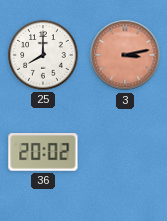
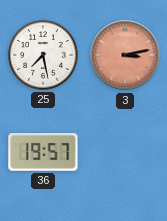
25: 8:00 -> 7:28 (43, 55)
36: 20:02 -> 19:57 (43, 153)
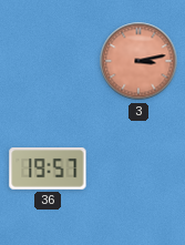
25: 7:28 -> none (43, 55)
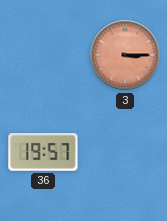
3: 3:13 -> 3:15 (125, 55)
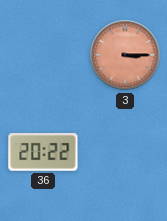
36: 19:57 -> 20:22 (43, 153)
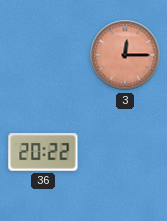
3: 3:15 -> 12:15 (125, 55)
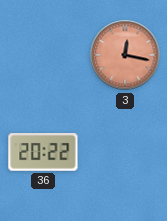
3: 12:15 -> 12:17 (125, 55)
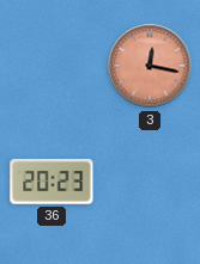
36: 20:22 -> 20:23 (51, 183)
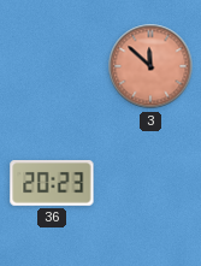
3: 12:17 -> 11:52 (150, 66)
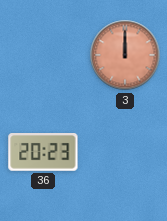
3: 11:52 -> 12:00 (125, 55)
